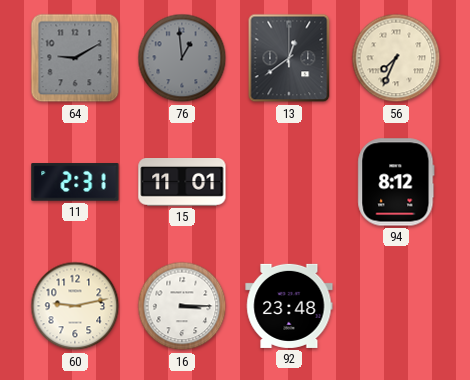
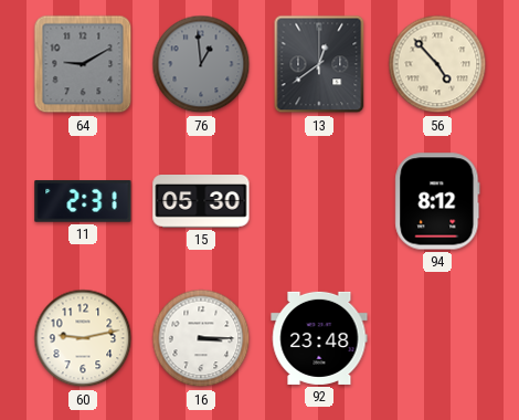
56: 7:34 -> 4:53 (437, 64)
15: 11:01 -> 05:30 (201, 201)
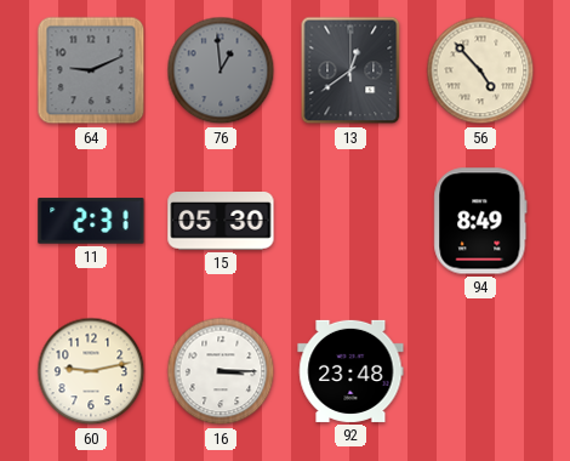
64: 9:10 -> 9:11 (91, 70)
94: 8:12 -> 8:49 (480, 221)
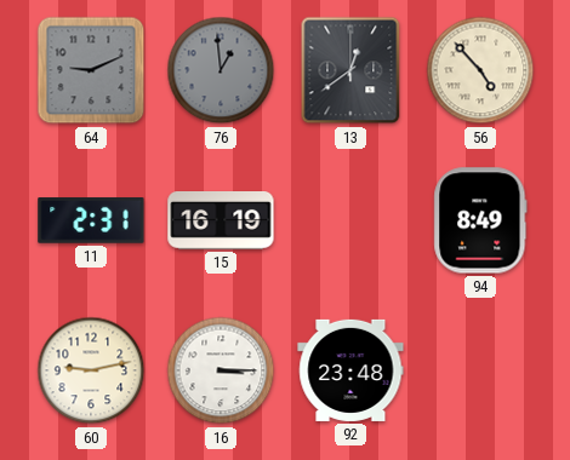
15: 05:30 -> 16:19 (221, 220)
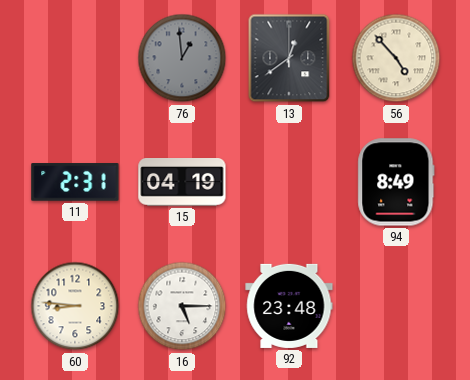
64: 9:11 -> none (91, 70)
15: 16:19 -> 04:19 (182, 182)
60: 9:13 -> 8:46 (75, 306)
16: 3:15 -> 5:15 (182, 306)
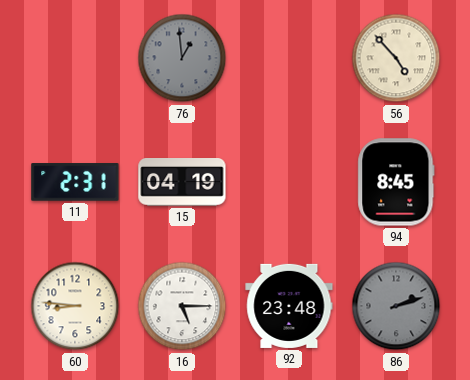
13: 12:39 -> none (289, 58)
94: 8:49 -> 8:45 (396, 182)
86: none -> 2:12 (396, 306)
